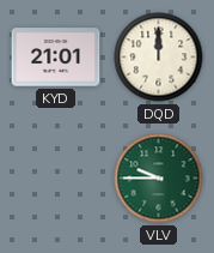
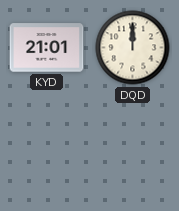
VLV: 9:45 -> none (159, 179)
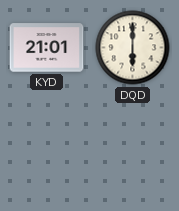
DQD: 12:00 -> 6:00 (133, 48)
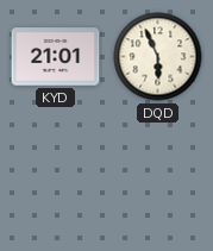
DQD: 6:00 -> 5:56 (158, 57)
